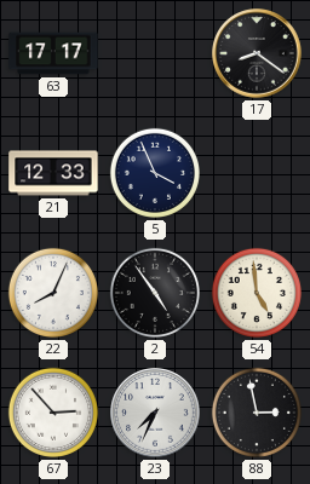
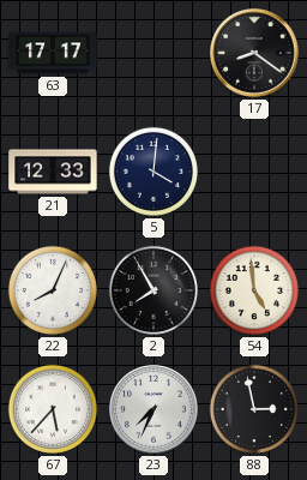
5: 3:56 -> 4:01 (153, 172)
2: 4:54 -> 7:55 (153, 290)
67: 2:53 -> 5:37 (53, 409)
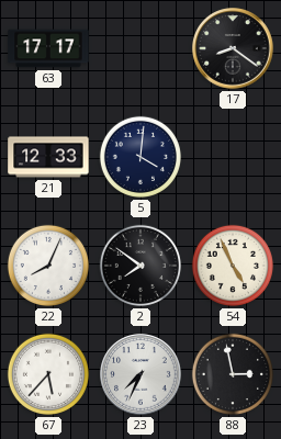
2: 7:55 -> 7:51 (140, 266)
54: 4:59 -> 4:56 (233, 266)
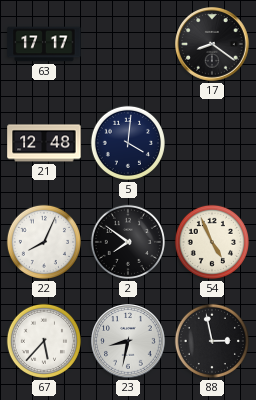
21: 12:33 -> 12:48 (44, 143)
23: 7:34 -> 8:32 (128, 341)
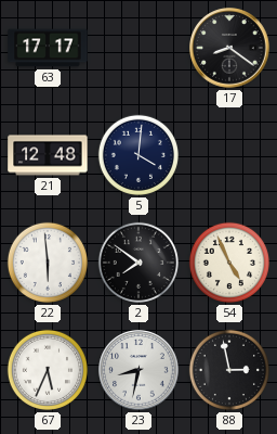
22: 8:04 -> 5:59 (48, 263)
67: 5:37 -> 5:34 (48, 370)
